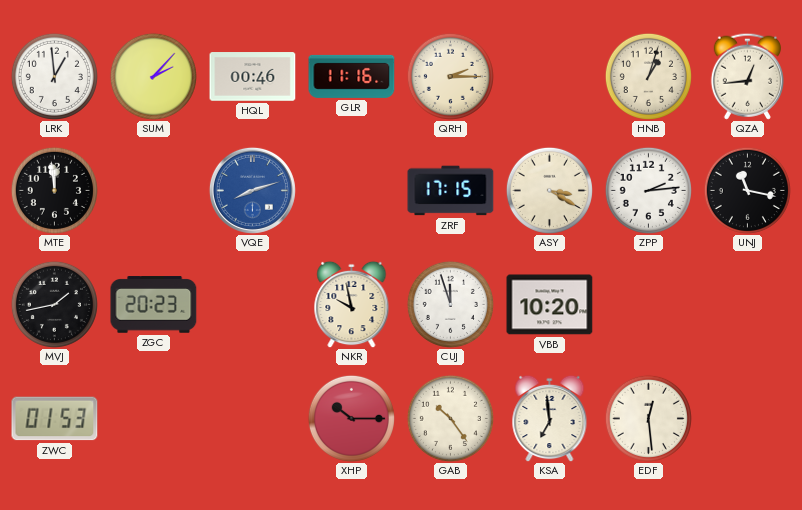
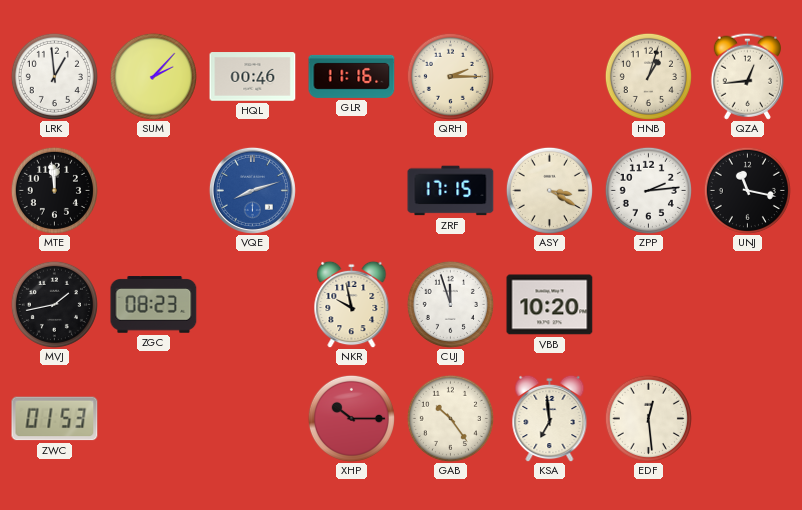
ZGC: 20:23 -> 08:23 (154, 305)
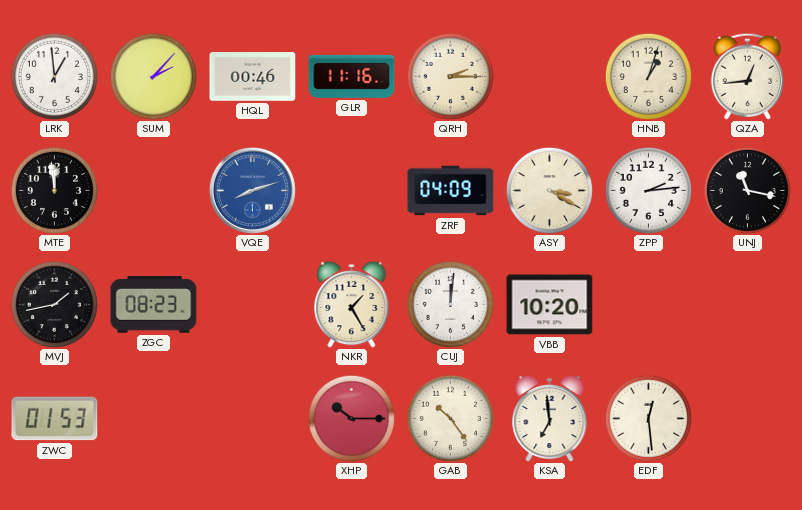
ZRF: 17:15 -> 04:09 (451, 191)
NKR: 9:58 -> 1:25 (352, 304)
CUJ: 11:57 -> 12:01 (450, 304)
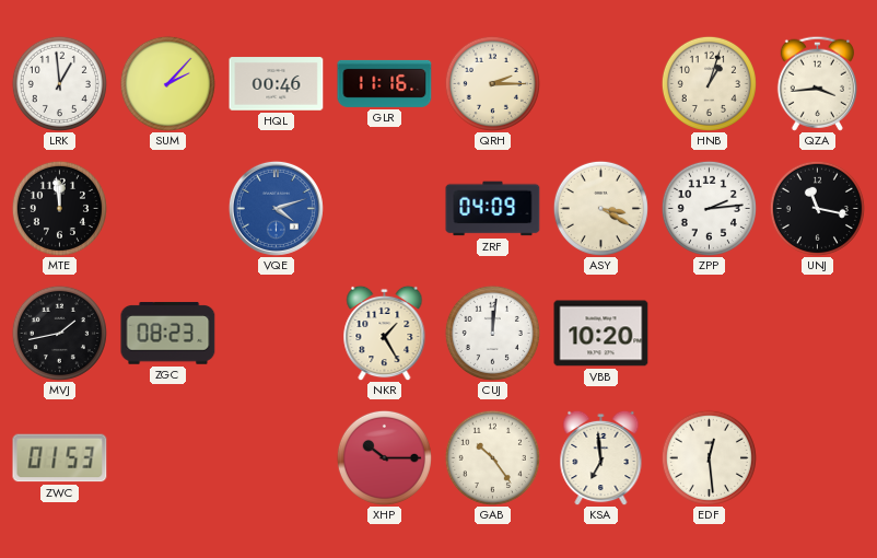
QZA: 12:44 -> 3:44 (817, 83)
VQE: 8:12 -> 4:12 (276, 208)
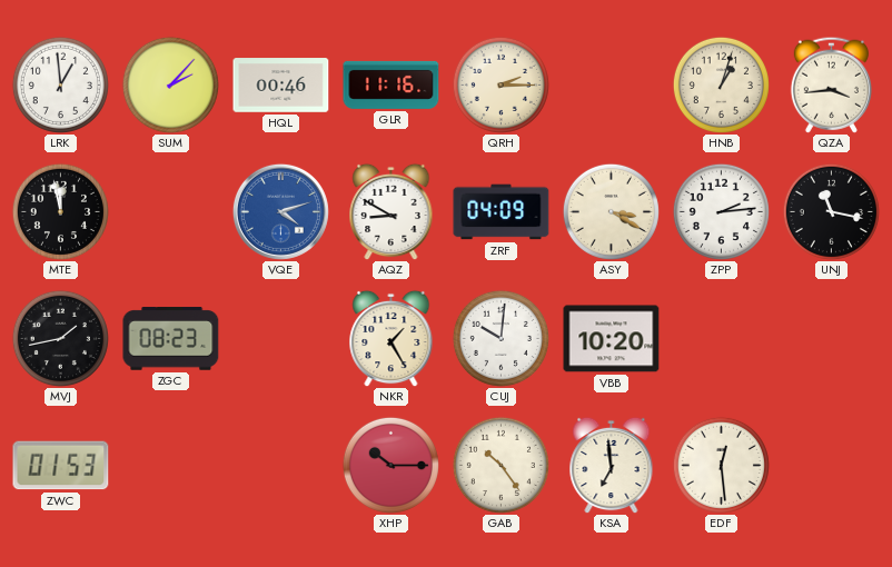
MTE: 11:59 -> 11:58 (60, 211)
AQZ: none -> 8:50 (392, 211)
CUJ: 12:01 -> 10:01 (500, 338)
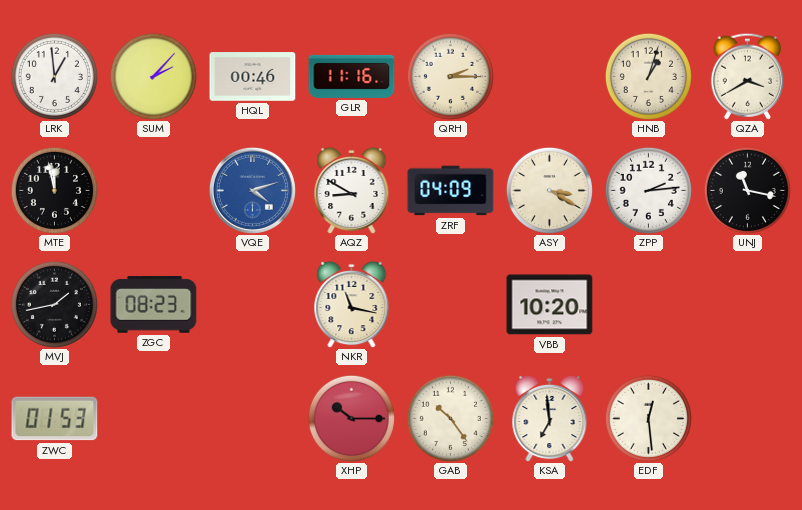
QZA: 3:44 -> 3:40 (747, 76)
NKR: 1:25 -> 11:17 (352, 304)
CUJ: 10:01 -> none (500, 338)
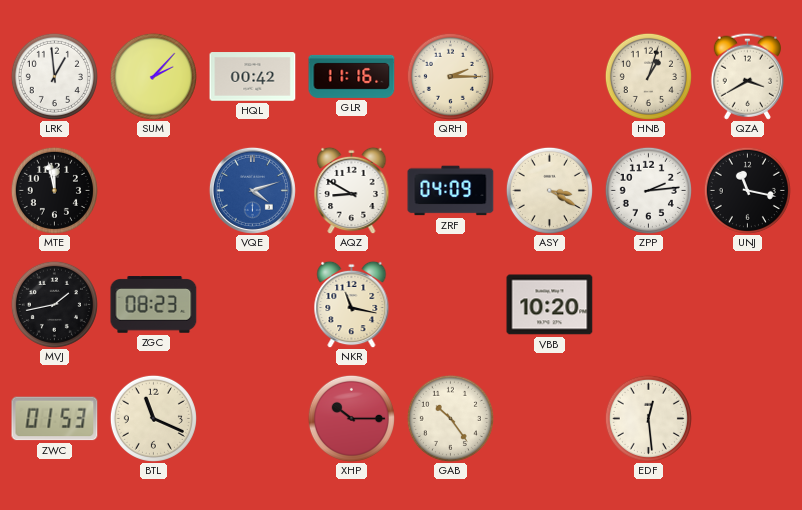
HQL: 00:46 -> 00:42 (253, 77)
BTL: none -> 11:19 (153, 418)
KSA: 6:59 -> none (550, 418)
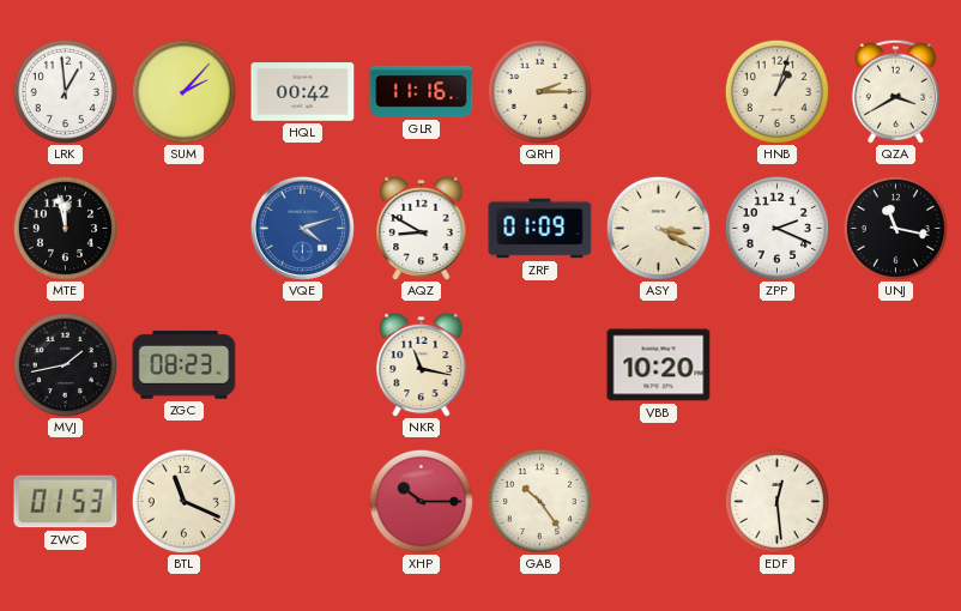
ZRF: 04:09 -> 01:09 (540, 229)
ZPP: 2:14 -> 2:19 (776, 228)
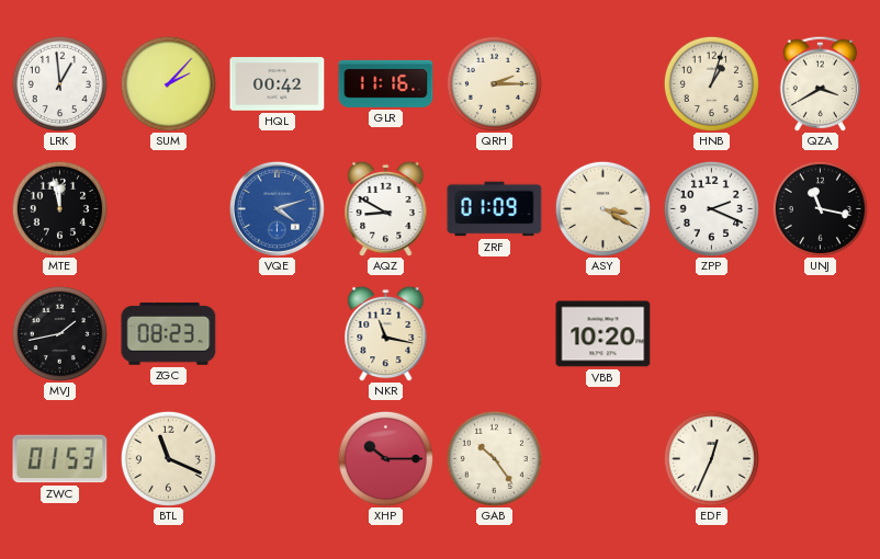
EDF: 12:29 -> 12:34 (711, 458)
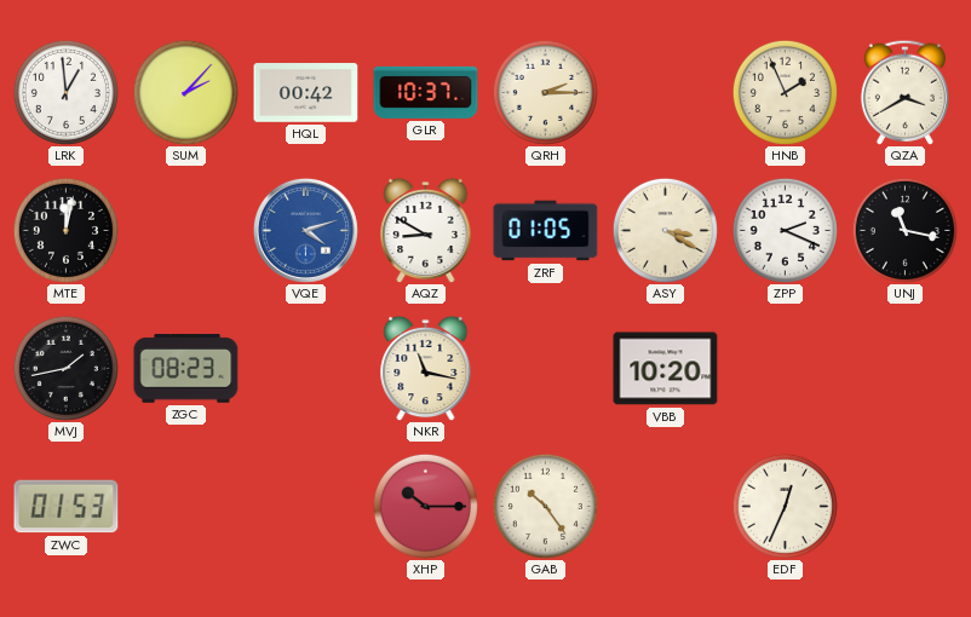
GLR: 11:16 -> 10:37 (426, 92)
HNB: 1:03 -> 1:56 (785, 92)
MTE: 11:58 -> 12:02 (65, 230)
ZRF: 01:09 -> 01:05 (546, 231)
BTL: 11:19 -> none (168, 458)
